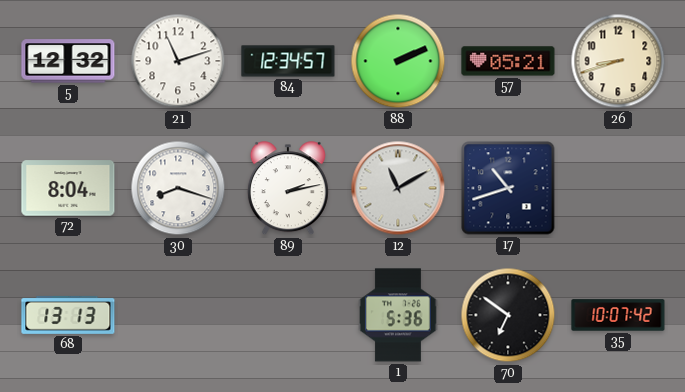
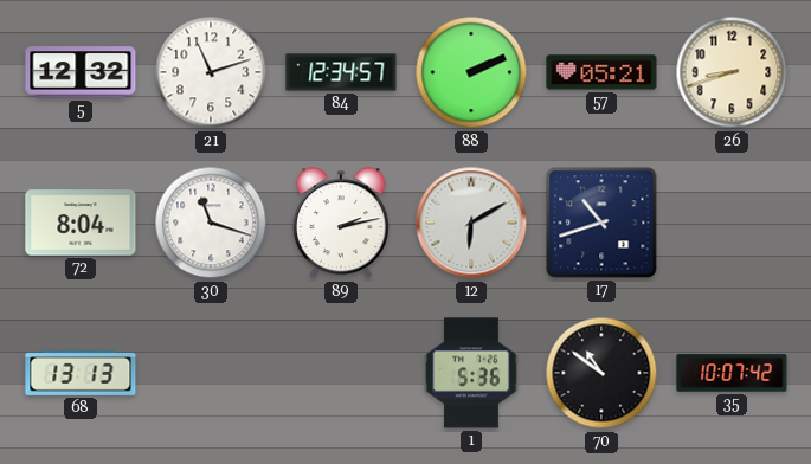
30: 8:18 -> 11:18 (211, 223)
12: 11:10 -> 6:10 (471, 223)
70: 6:51 -> 10:51 (601, 373)
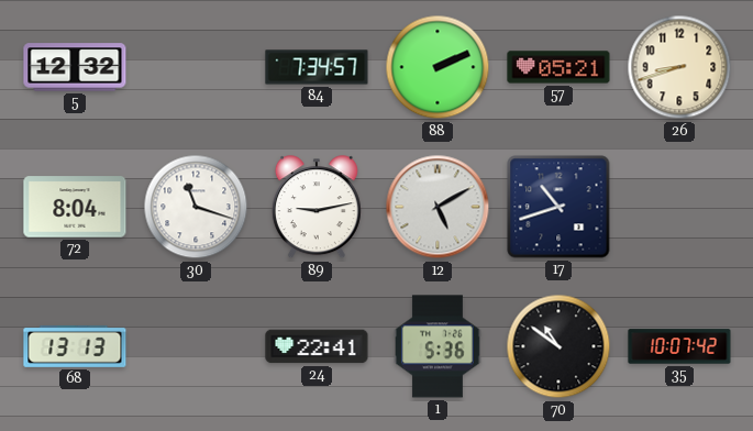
21: 11:12 -> none (211, 72)
84: 12:34 -> 7:34 (317, 67)
89: 2:13 -> 9:13 (317, 208)
12: 6:10 -> 5:10 (438, 207)
24: none -> 22:41 (317, 346)
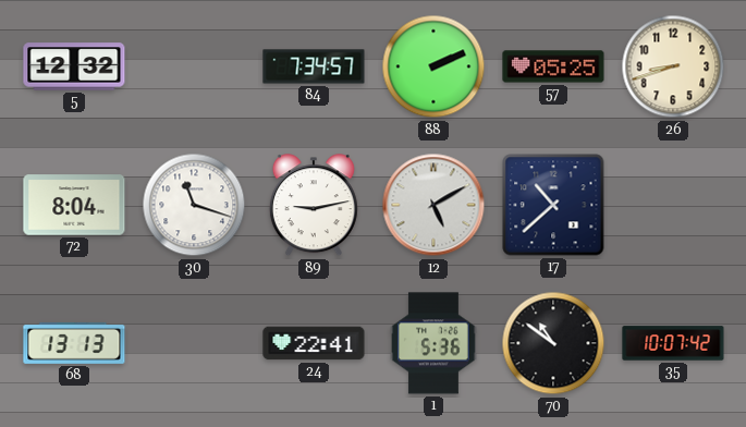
57: 05:21 -> 05:25 (553, 66)
17: 10:42 -> 10:38 (553, 205)
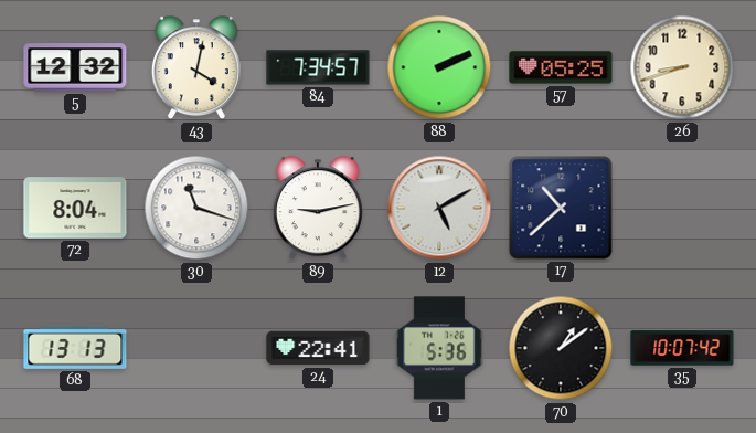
43: none -> 4:02 (196, 68)
70: 10:51 -> 1:09 (561, 348)
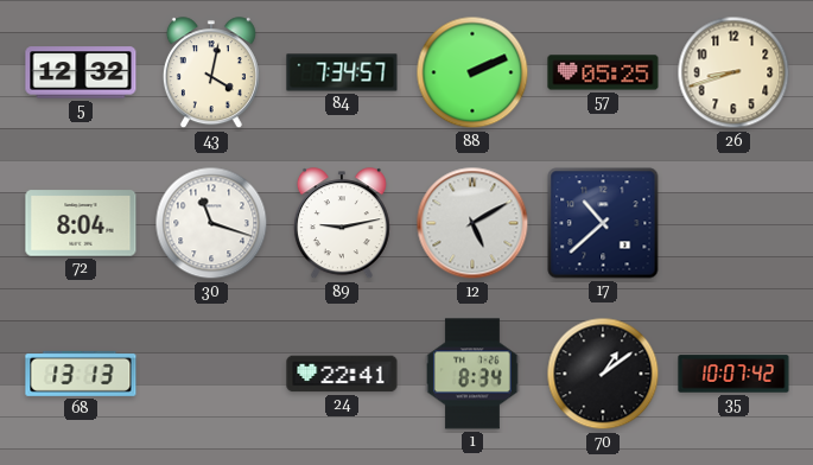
1: 5:36 -> 8:34 (474, 374)
